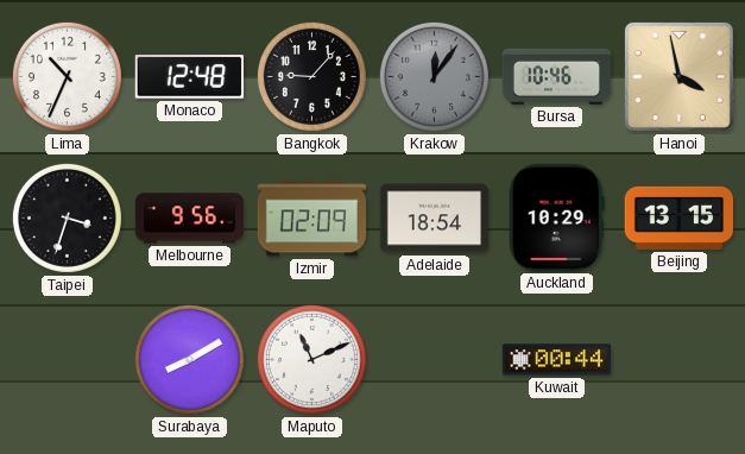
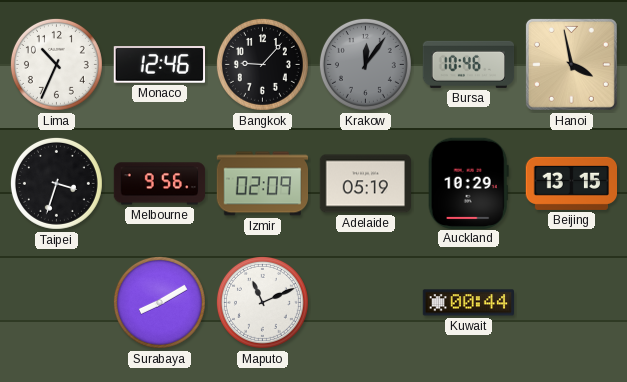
Monaco: 12:48 -> 12:46 (159, 65)
Adelaide: 18:54 -> 05:19 (365, 184)
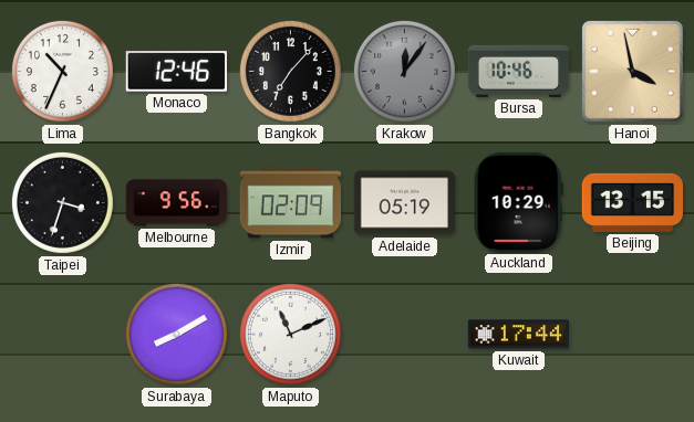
Bangkok: 9:07 -> 7:07 (290, 71)
Kuwait: 00:44 -> 17:44 (518, 335)
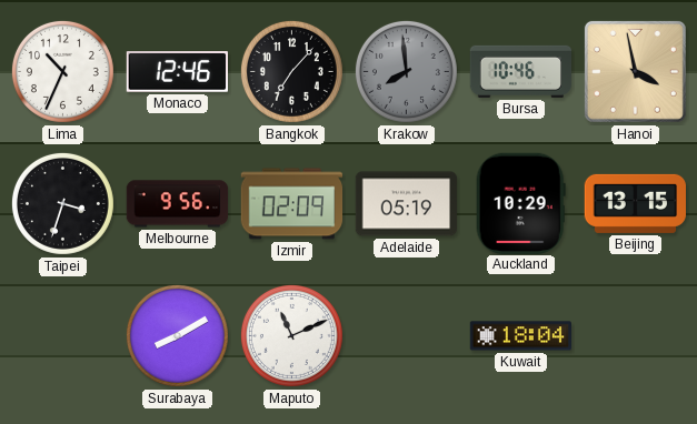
Krakow: 12:06 -> 7:59 (406, 71)
Kuwait: 17:44 -> 18:04 (520, 336)
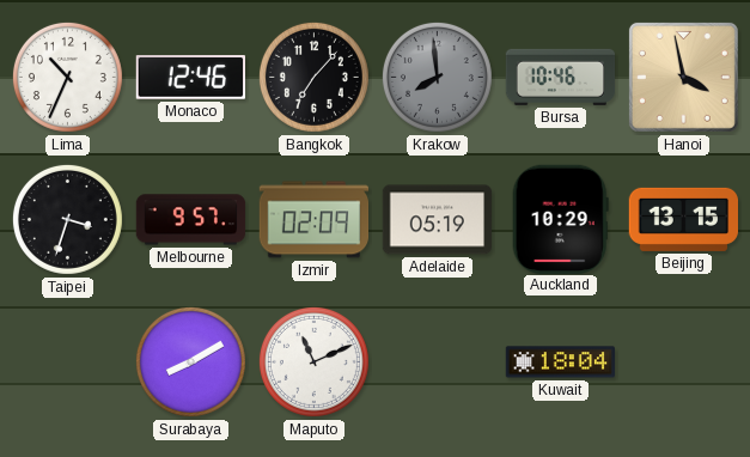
Melbourne: 9:56 -> 9:57 (191, 220)
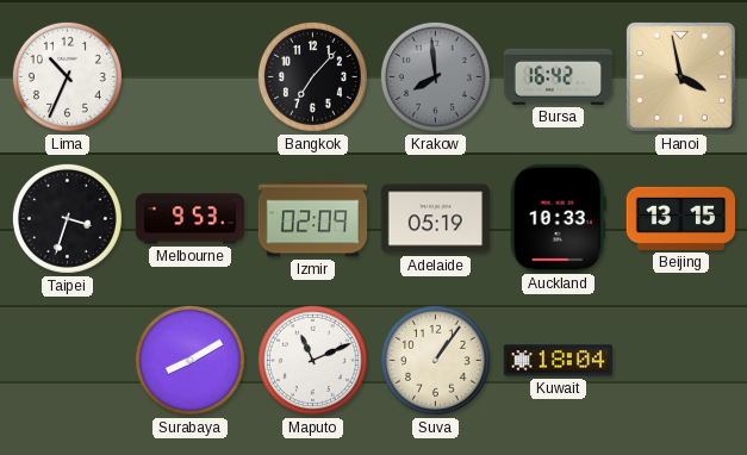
Monaco: 12:46 -> none (190, 78)
Bursa: 10:46 -> 16:42 (559, 76)
Melbourne: 9:57 -> 9:53 (191, 219)
Auckland: 10:29 -> 10:33 (558, 218)
Suva: none -> 1:06 (435, 360)
